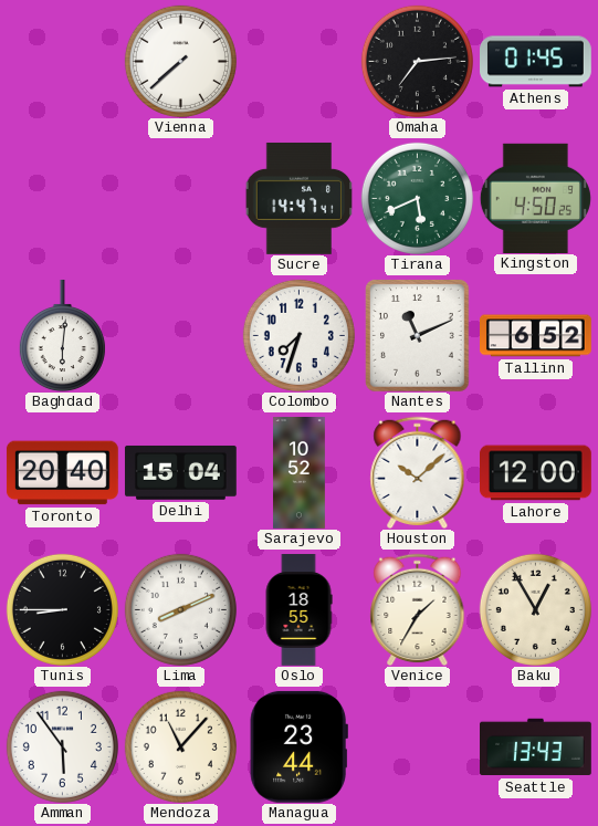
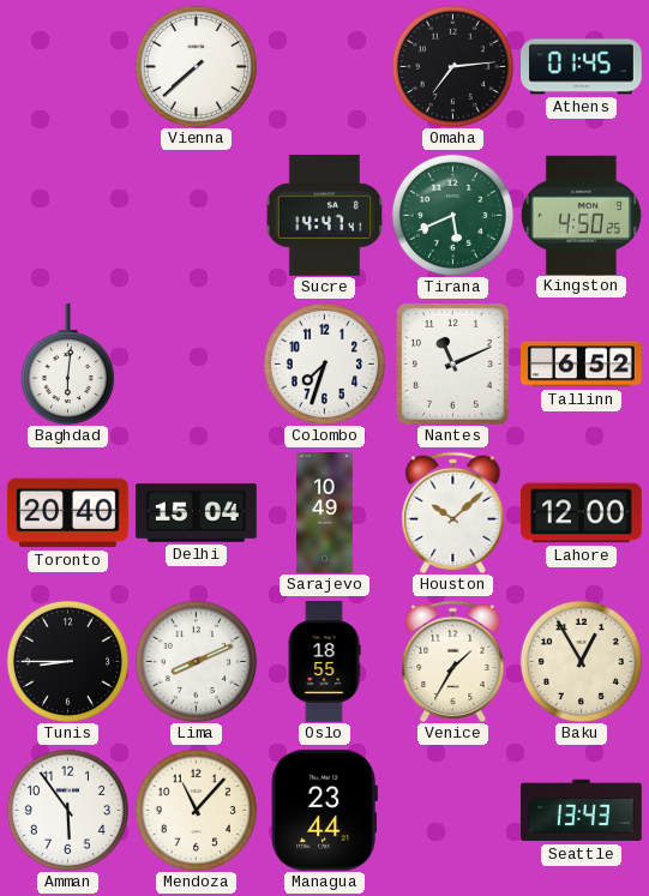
Sarajevo: 10:52 -> 10:49 (325, 513)
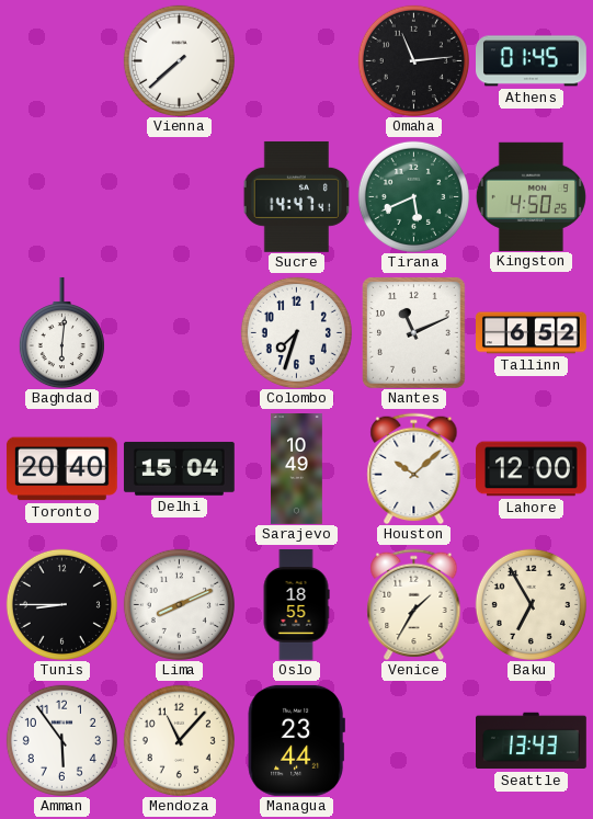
Omaha: 7:14 -> 11:14 (413, 60)
Baku: 12:55 -> 6:55 (531, 604)
